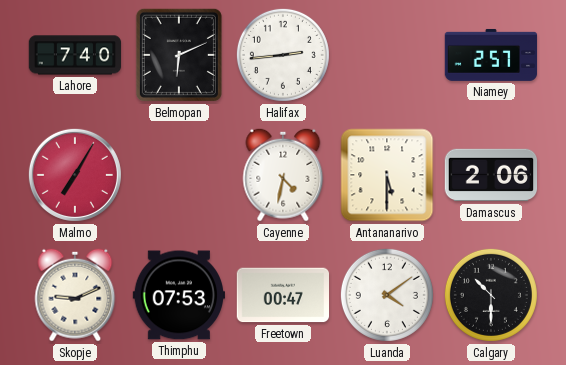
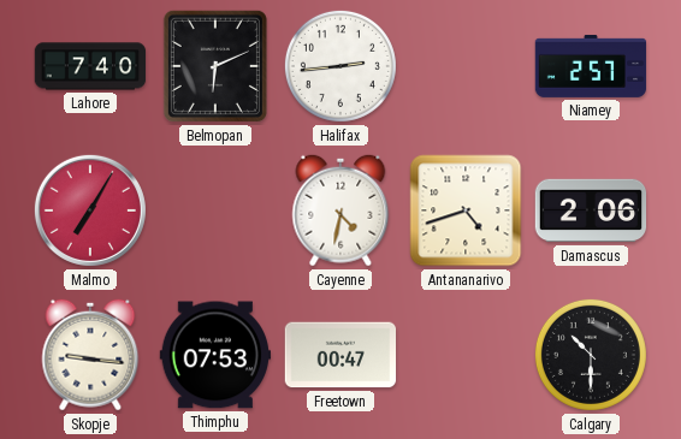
Antananarivo: 5:30 -> 4:42 (466, 210)
Skopje: 9:11 -> 9:16 (90, 355)
Luanda: 4:09 -> none (387, 295)
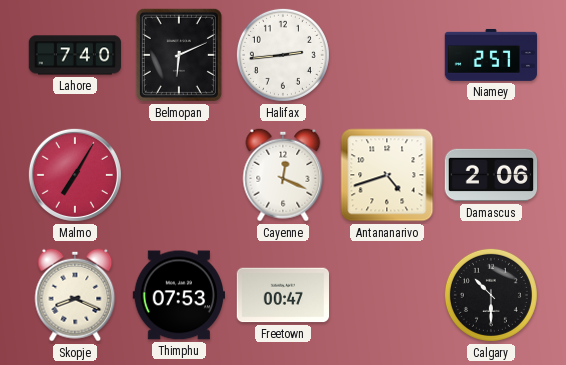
Cayenne: 4:32 -> 12:19 (283, 175)
Skopje: 9:16 -> 8:19 (75, 295)
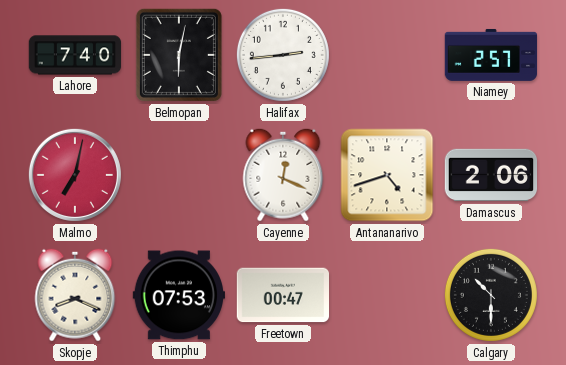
Belmopan: 6:11 -> 6:02 (179, 55)
Malmo: 7:05 -> 7:02 (75, 175)
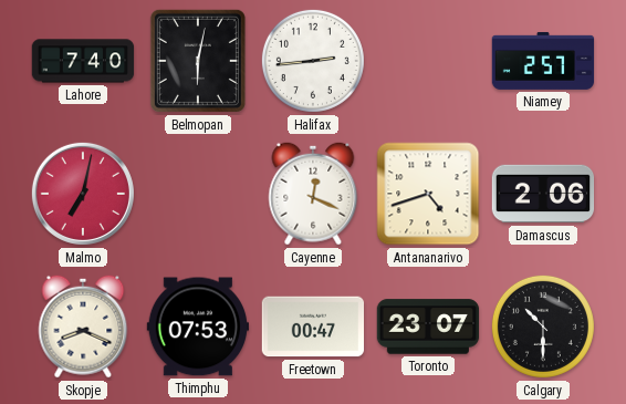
Toronto: none -> 23:07 (428, 327)
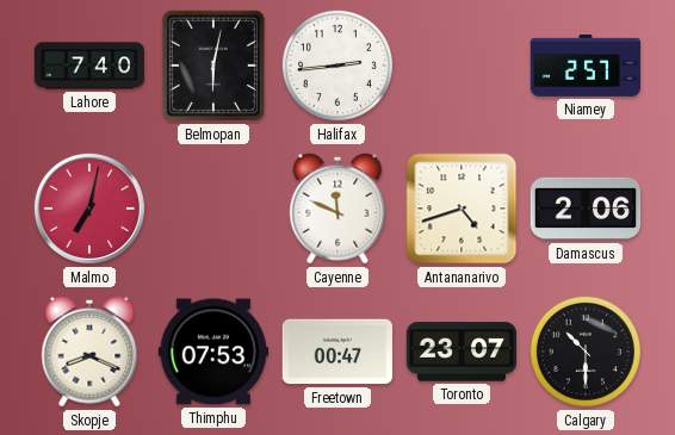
Cayenne: 12:19 -> 11:49 (337, 209)
